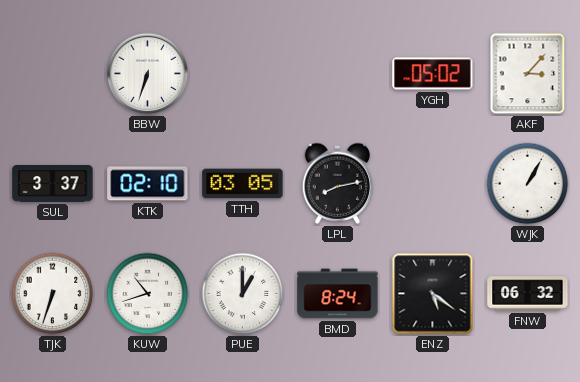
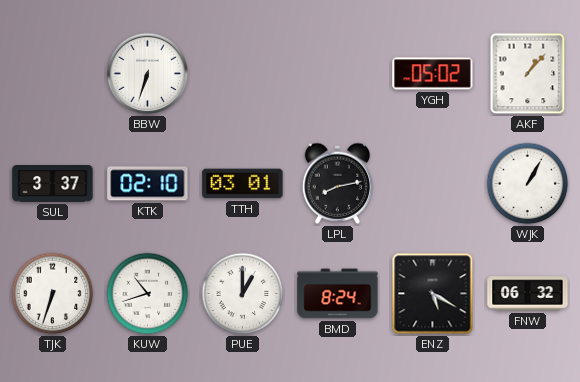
AKF: 3:07 -> 1:07 (528, 74)
TTH: 03:05 -> 03:01 (243, 184)
ENZ: 5:21 -> 5:20 (433, 294)
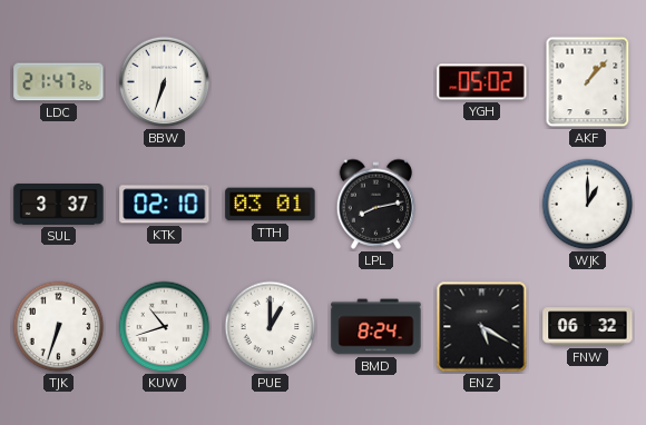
LDC: none -> 21:47 (59, 82)
WJK: 1:05 -> 1:00 (588, 205)
